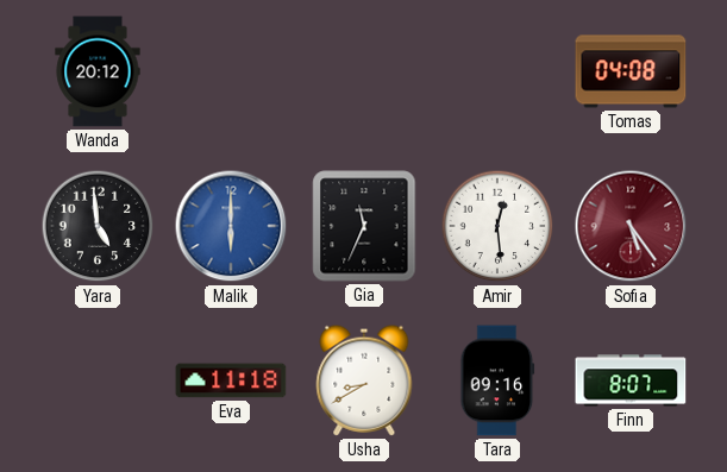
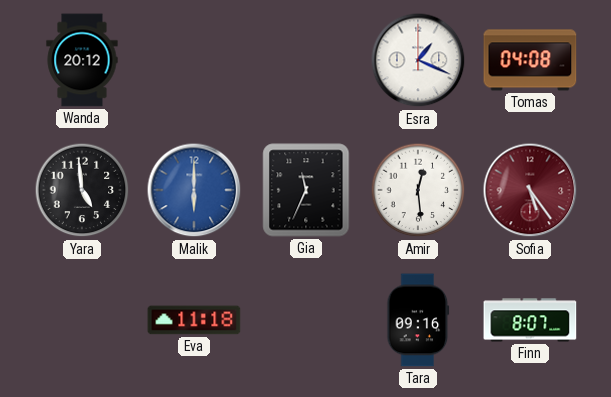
Esra: none -> 1:19 (418, 60)
Usha: 8:40 -> none (364, 380)
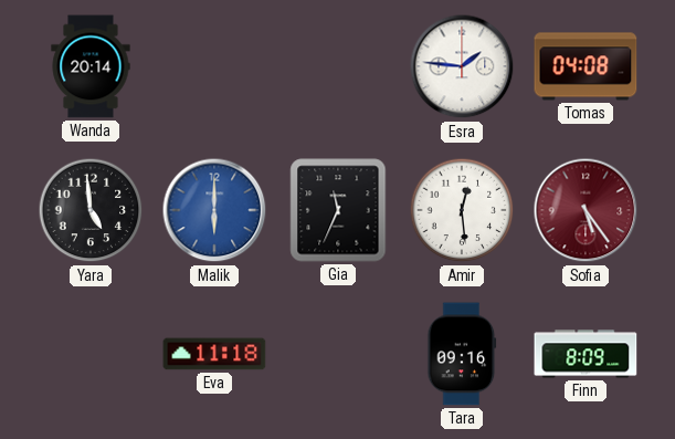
Wanda: 20:12 -> 20:14 (91, 66)
Esra: 1:19 -> 1:46 (462, 66)
Finn: 8:07 -> 8:09 (586, 354)
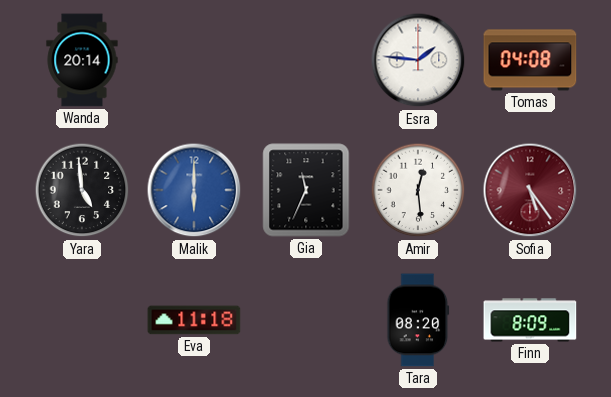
Tara: 09:16 -> 08:20 (418, 320)
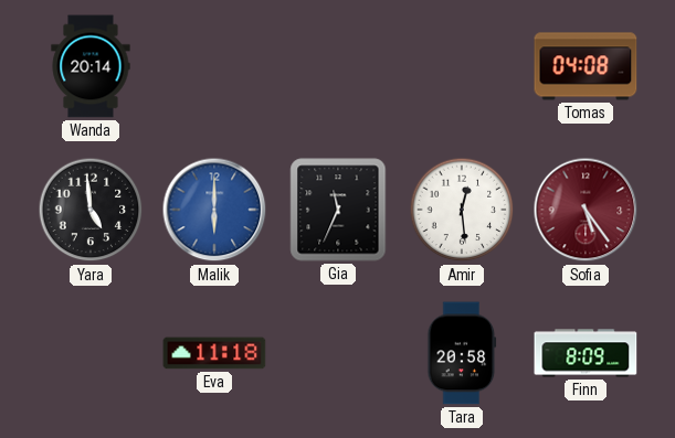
Esra: 1:46 -> none (418, 60)
Tara: 08:20 -> 20:58 (462, 353)
